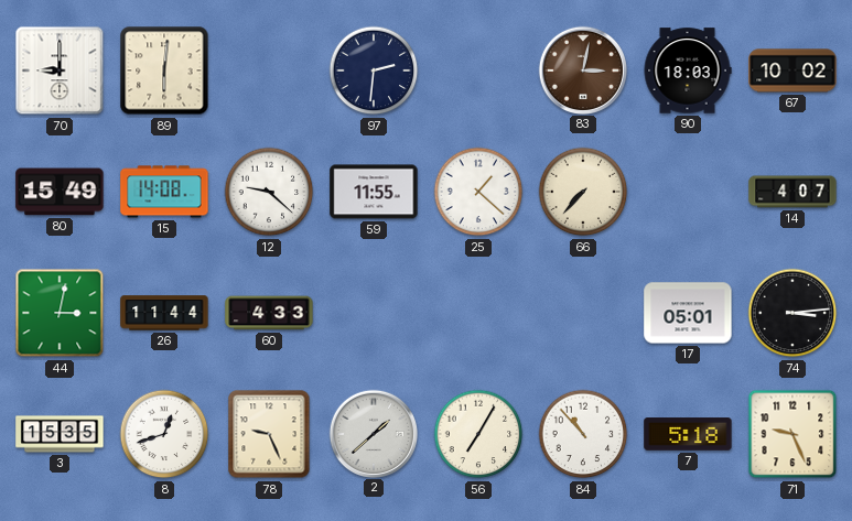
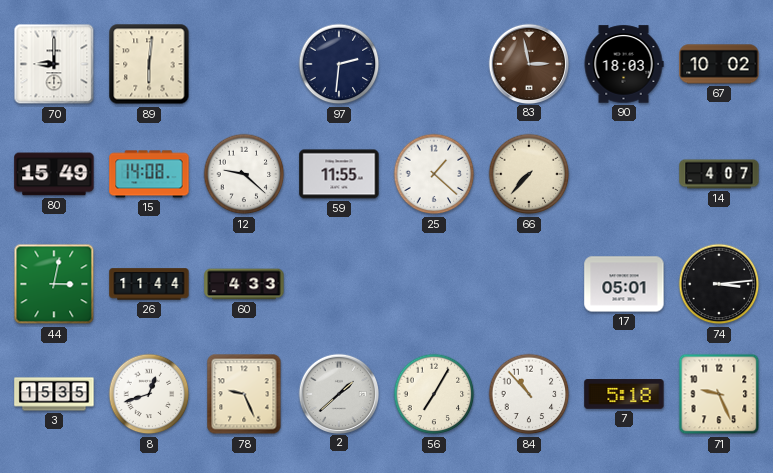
83: 3:02 -> 2:58 (528, 63)
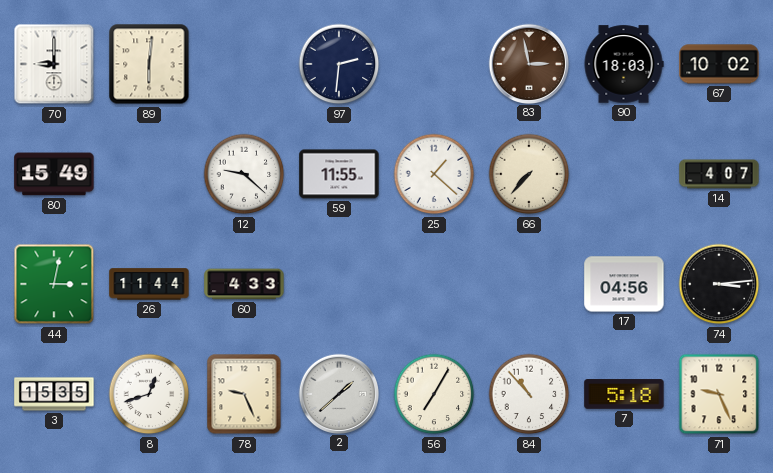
15: 14:08 -> none (149, 174)
17: 05:01 -> 04:56 (624, 284)
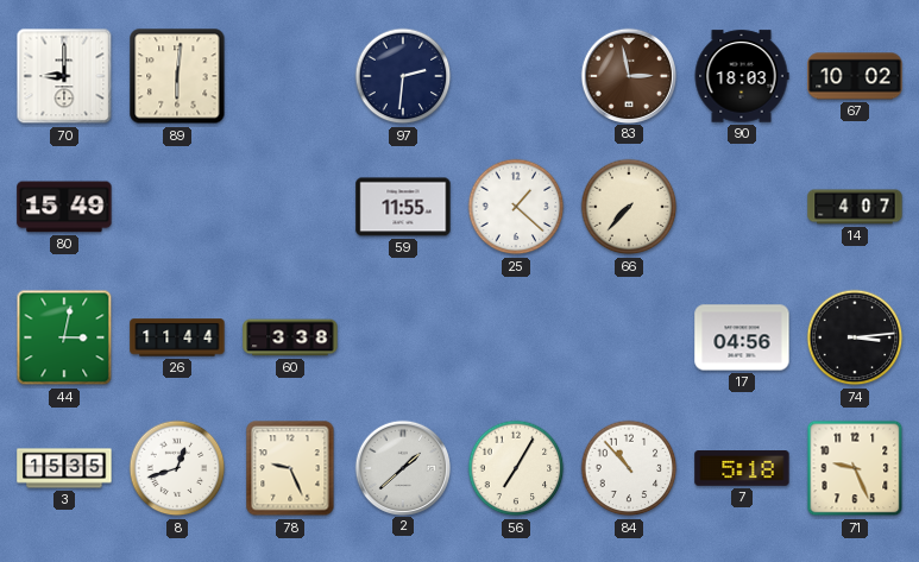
12: 9:22 -> none (244, 174)
60: 4:33 -> 3:38 (290, 337)
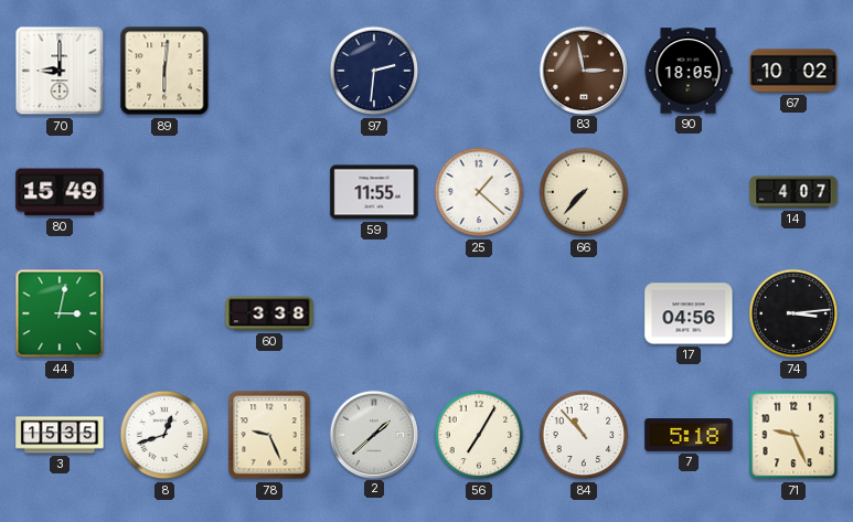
90: 18:03 -> 18:05 (689, 71)
26: 11:44 -> none (177, 337)
